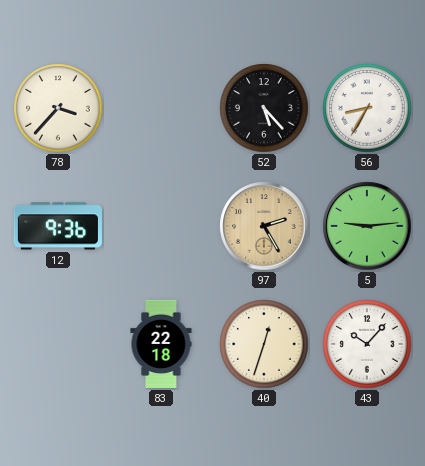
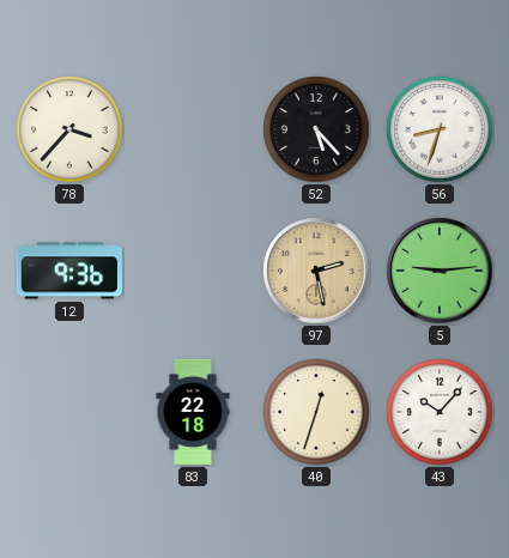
56: 8:35 -> 8:33 (440, 129)
97: 2:25 -> 2:28 (316, 271)
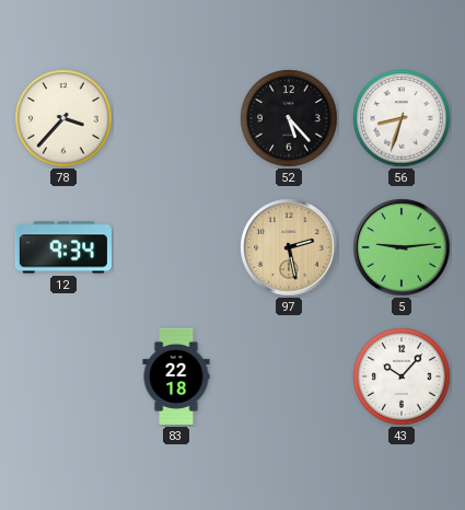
12: 9:36 -> 9:34 (63, 247)
40: 12:33 -> none (316, 412)
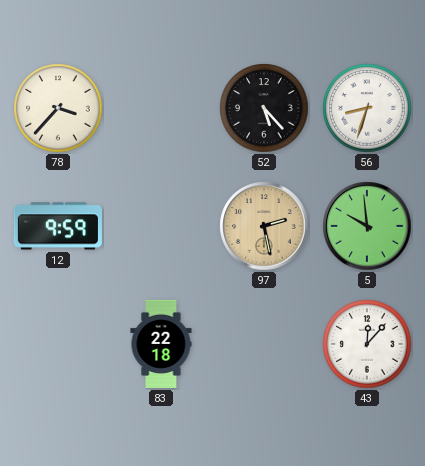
12: 9:34 -> 9:59 (58, 226)
5: 9:14 -> 9:59 (367, 226)
43: 10:07 -> 12:07 (367, 344)
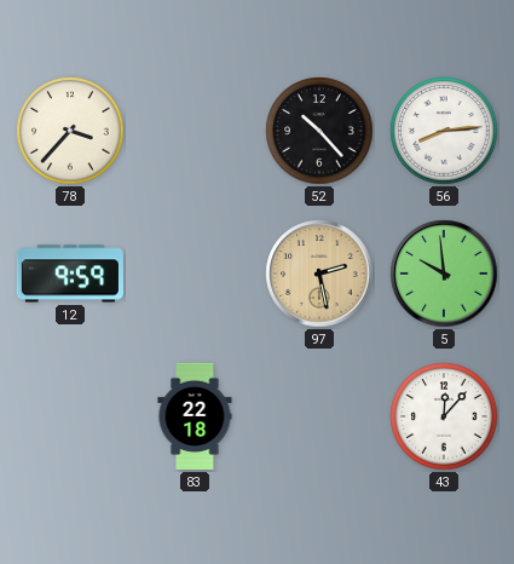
52: 5:23 -> 10:23 (319, 131)
56: 8:33 -> 8:14 (444, 131)
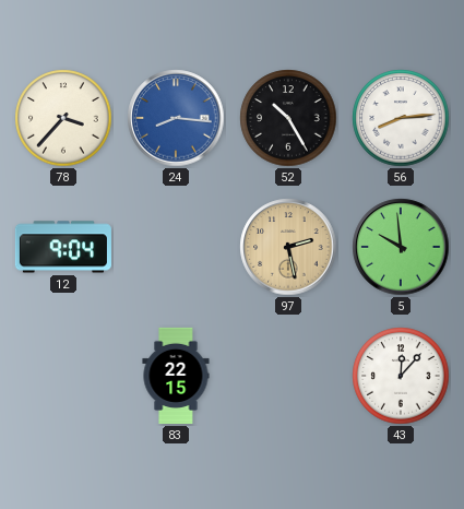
24: none -> 8:16 (176, 118)
52: 10:23 -> 10:25 (288, 118)
12: 9:59 -> 9:04 (63, 247)
83: 22:18 -> 22:15 (176, 376)
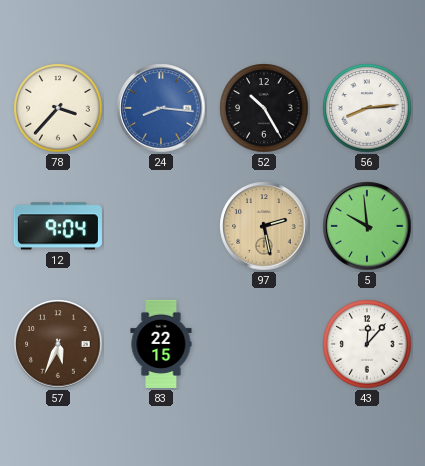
57: none -> 5:34 (58, 344)
